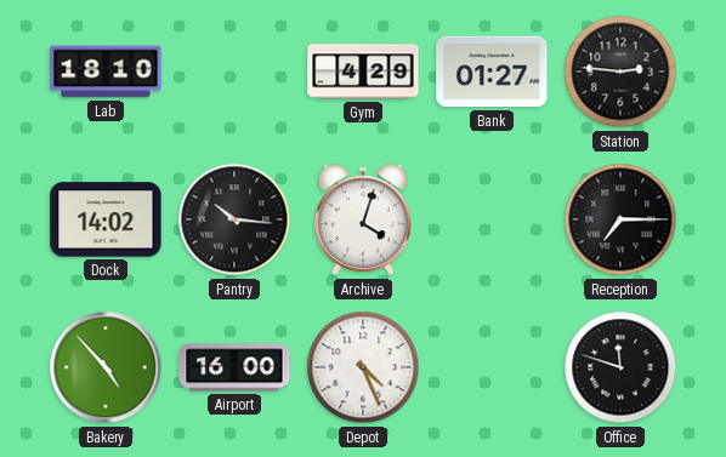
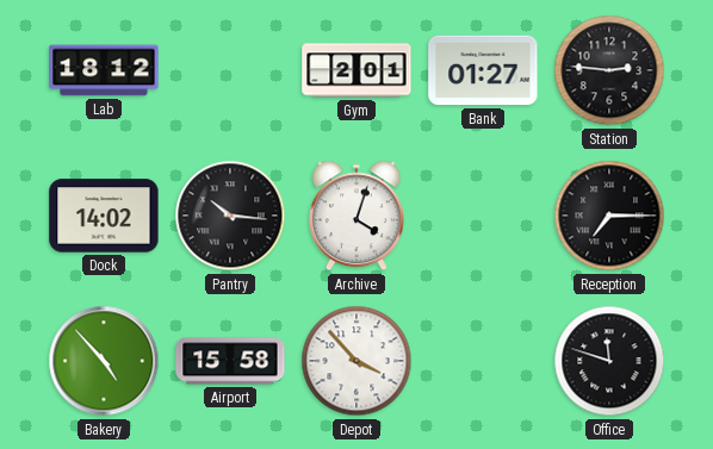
Lab: 18:10 -> 18:12 (104, 70)
Gym: 4:29 -> 2:01 (356, 70)
Airport: 16:00 -> 15:58 (230, 361)
Depot: 4:26 -> 3:53 (356, 361)
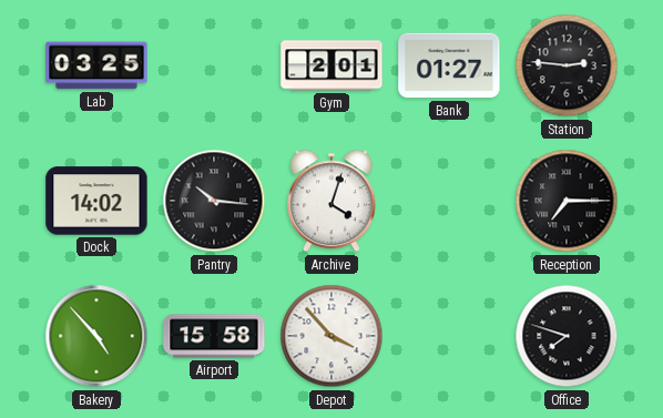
Lab: 18:12 -> 03:25 (96, 65)
Office: 11:48 -> 7:48 (567, 336)
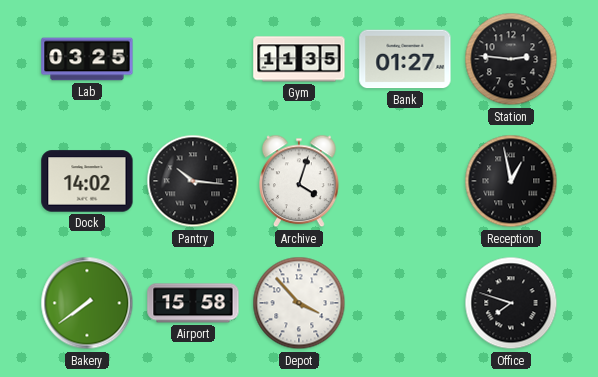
Gym: 2:01 -> 11:35 (299, 59)
Reception: 7:15 -> 12:58 (511, 181)
Bakery: 4:53 -> 7:39 (87, 303)
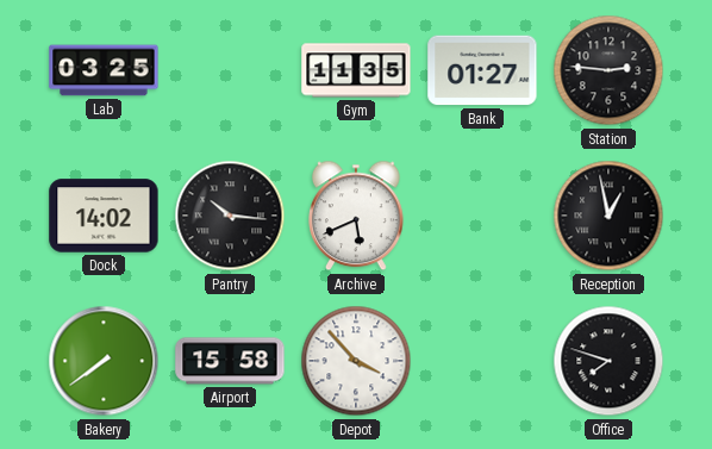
Archive: 4:03 -> 5:41 (357, 216)
